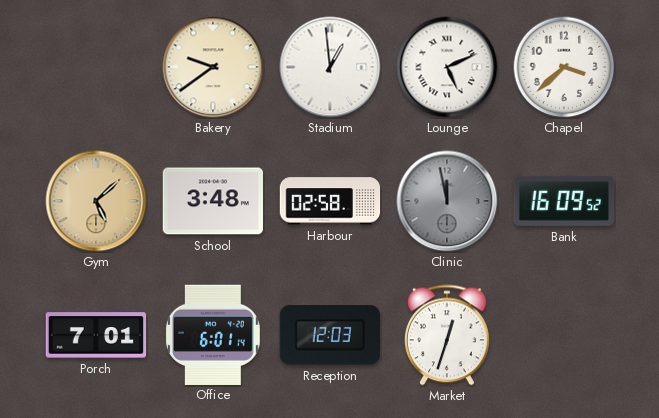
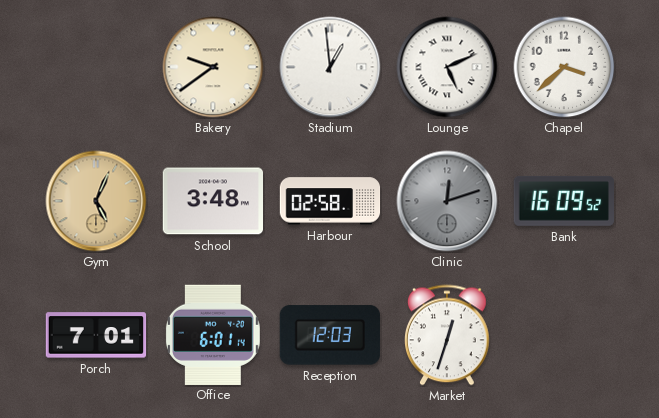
Gym: 5:08 -> 5:04 (96, 201)
Clinic: 11:58 -> 12:12 (447, 201)
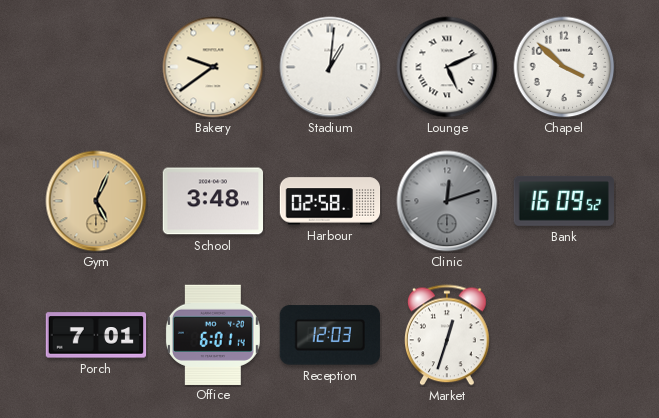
Stadium: 12:59 -> 1:01 (330, 67)
Chapel: 3:38 -> 3:52 (564, 67)
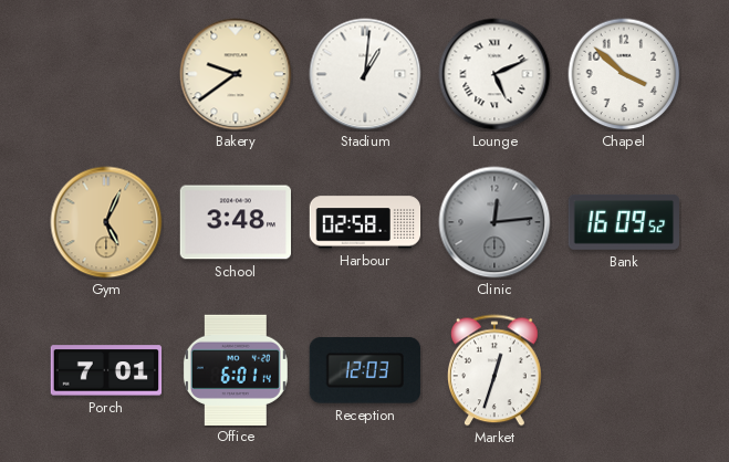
Clinic: 12:12 -> 12:14 (494, 222)
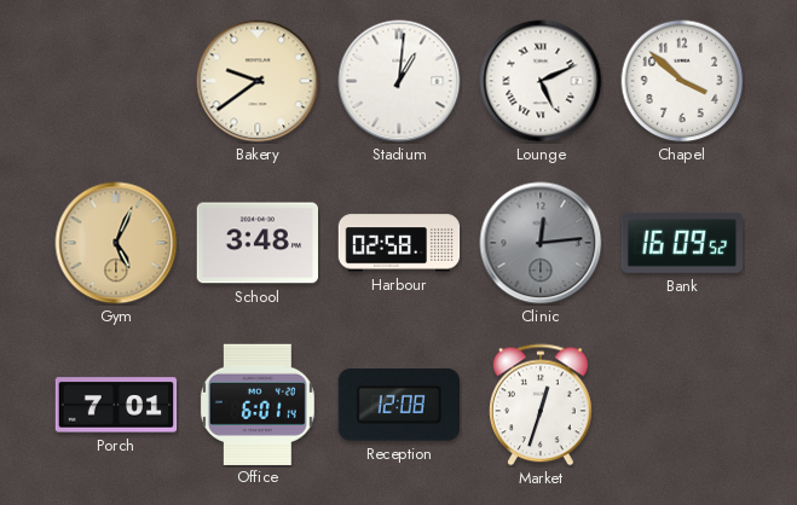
Reception: 12:03 -> 12:08 (399, 405)
